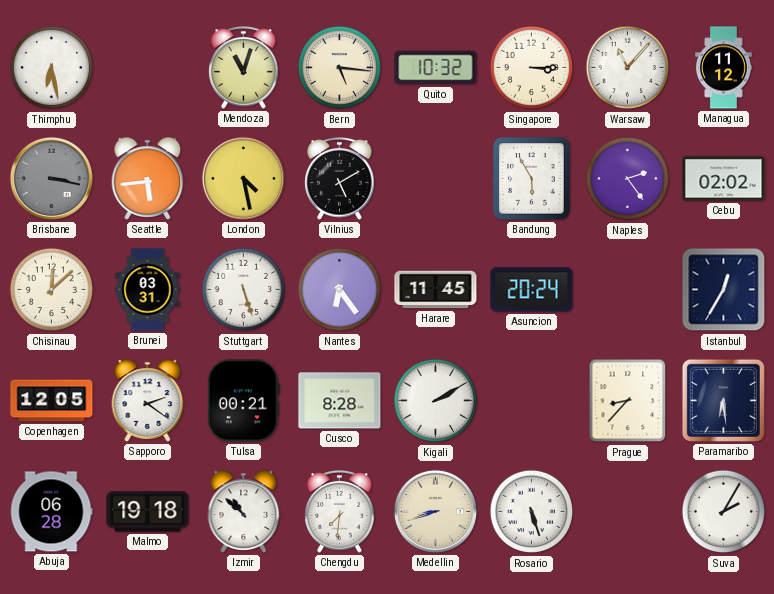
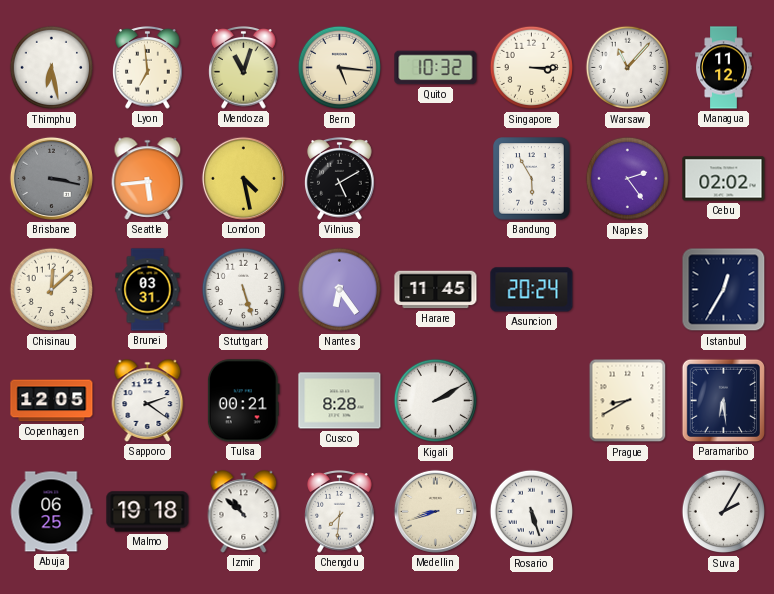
Lyon: none -> 6:59 (148, 68)
Prague: 8:37 -> 8:40 (628, 401)
Abuja: 06:28 -> 06:25 (51, 512)
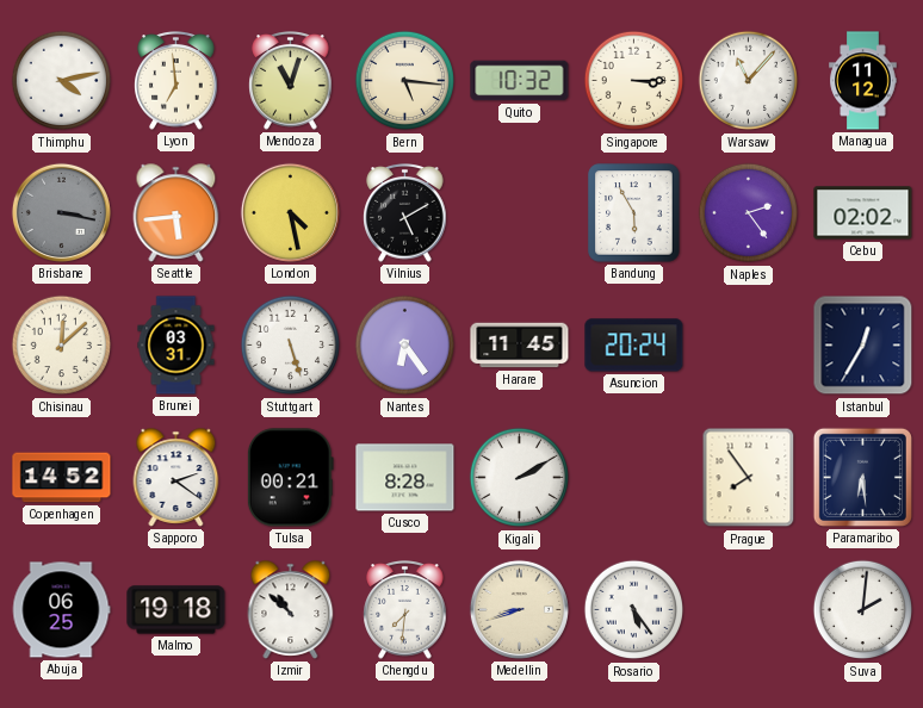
Thimphu: 6:28 -> 4:13 (62, 81)
Copenhagen: 12:05 -> 14:52 (62, 478)
Prague: 8:40 -> 7:54 (749, 478)
Rosario: 5:27 -> 5:24 (634, 610)
Suva: 2:05 -> 2:01 (863, 610)
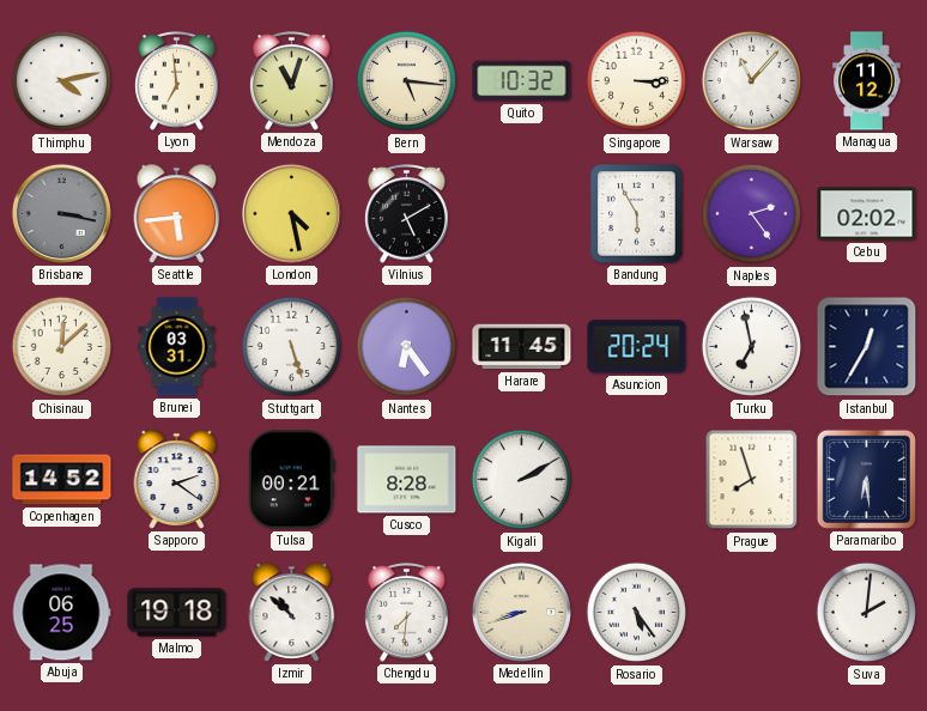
Turku: none -> 6:58 (752, 347)
Prague: 7:54 -> 7:57 (752, 480)
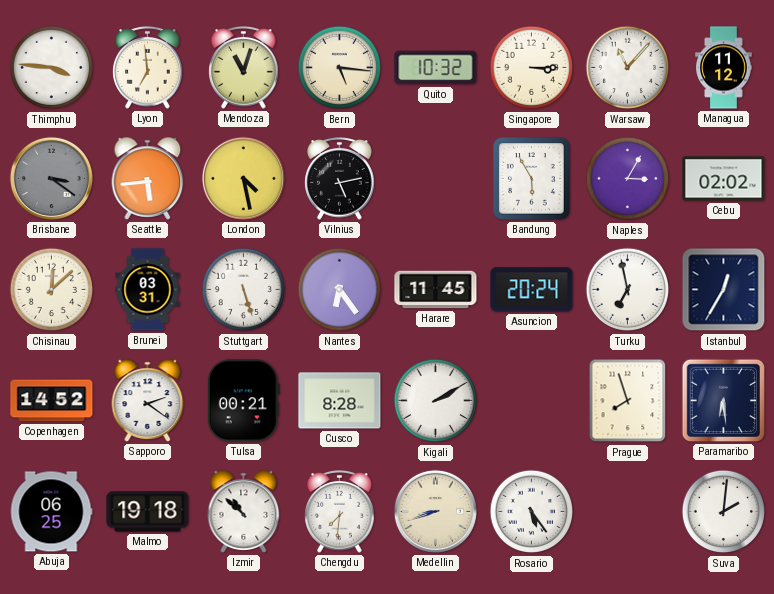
Thimphu: 4:13 -> 3:46 (52, 68)
Brisbane: 3:17 -> 3:21 (51, 178)
Vilnius: 5:10 -> 5:13 (340, 179)
Naples: 2:24 -> 3:05 (628, 179)
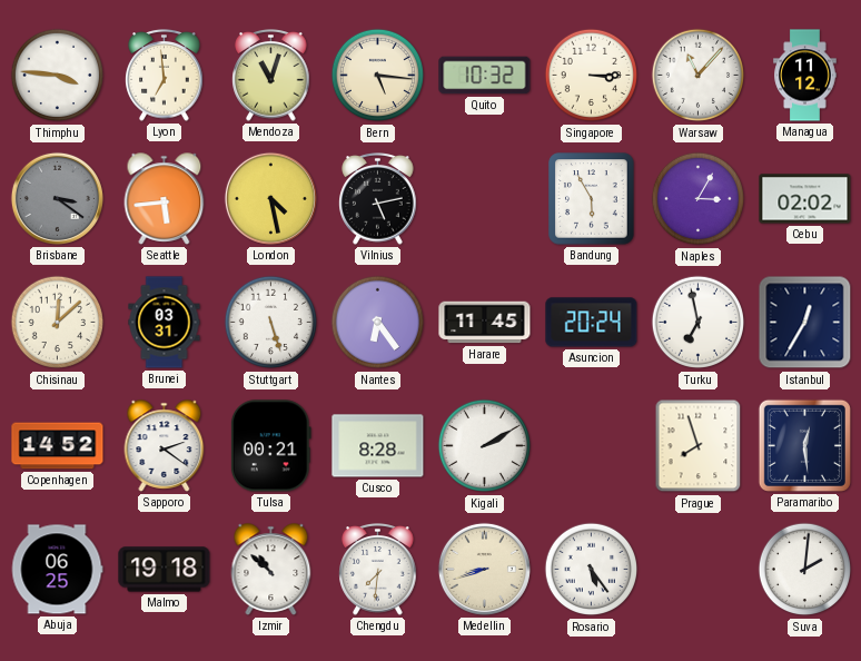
Paramaribo: 6:29 -> 12:29 (804, 445)
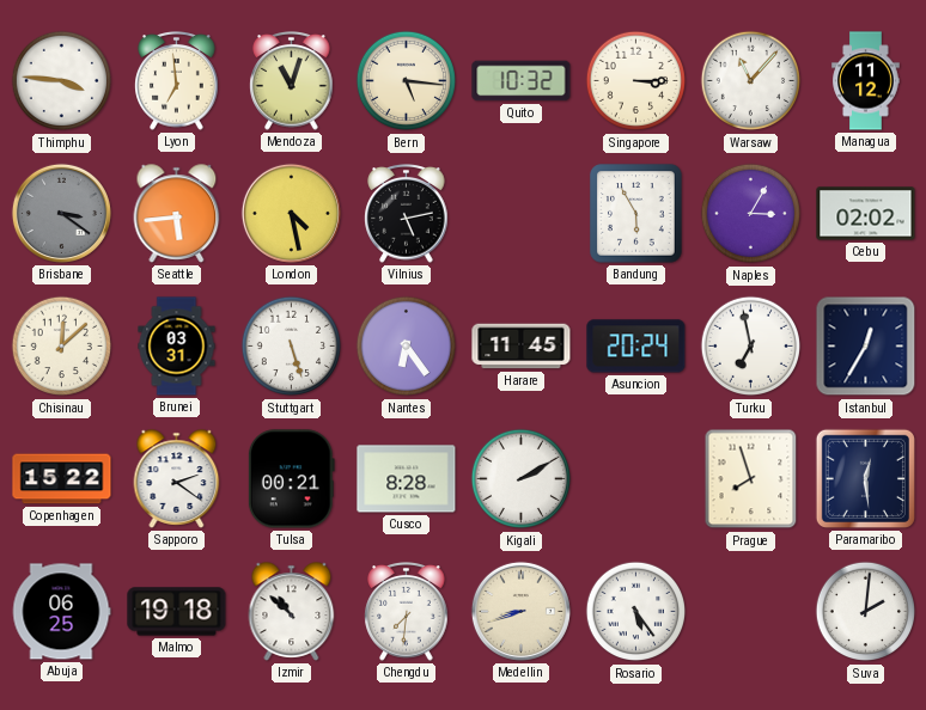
Copenhagen: 14:52 -> 15:22 (62, 479)
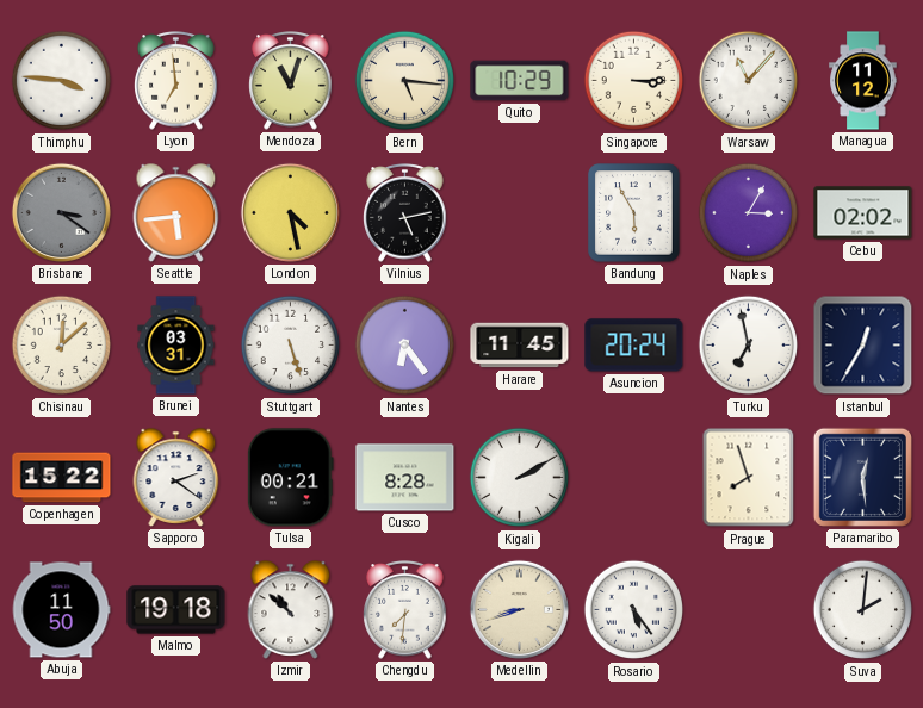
Quito: 10:32 -> 10:29 (520, 81)
Abuja: 06:25 -> 11:50 (61, 610)
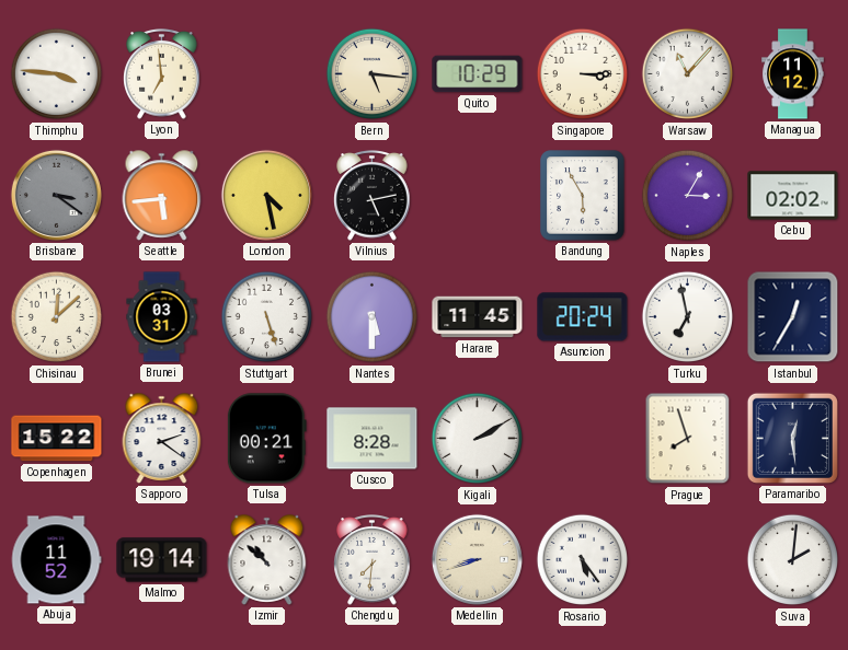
Mendoza: 11:03 -> none (291, 81)
Nantes: 6:24 -> 5:30 (373, 317)
Abuja: 11:50 -> 11:52 (56, 560)
Malmo: 19:18 -> 19:14 (162, 560)
